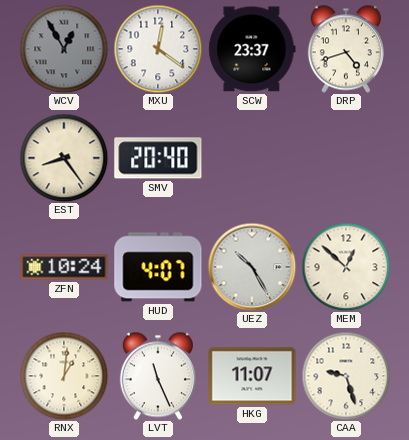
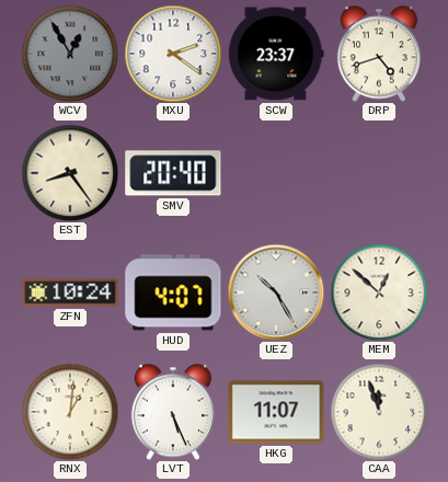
MXU: 12:21 -> 2:21 (173, 54)
LVT: 11:26 -> 5:26 (173, 412)
CAA: 9:27 -> 11:57 (379, 412)
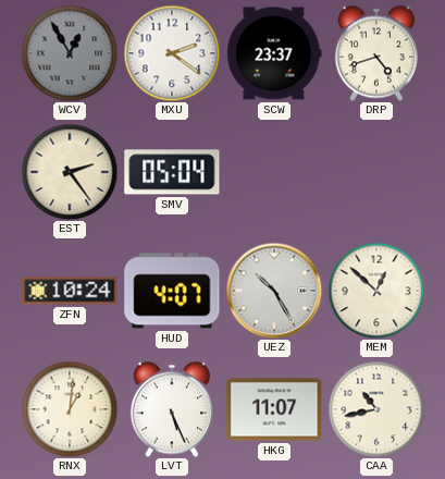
EST: 8:24 -> 2:24 (70, 172)
SMV: 20:40 -> 05:04 (172, 172)
CAA: 11:57 -> 10:43 (376, 409)
